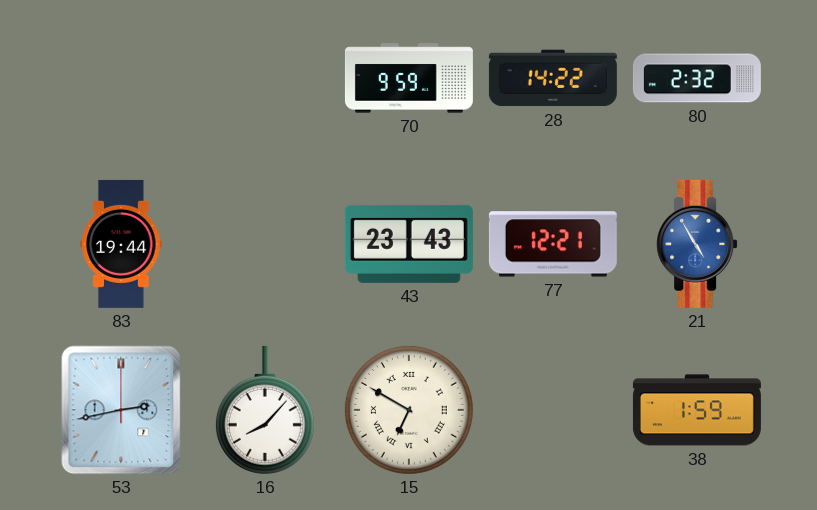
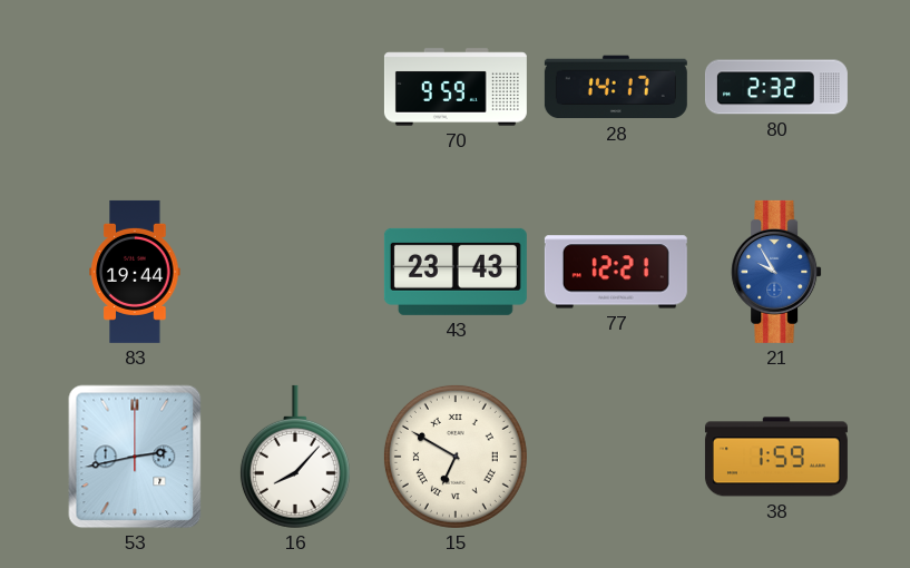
28: 14:22 -> 14:17 (616, 87)
21: 4:55 -> 9:55 (776, 272)
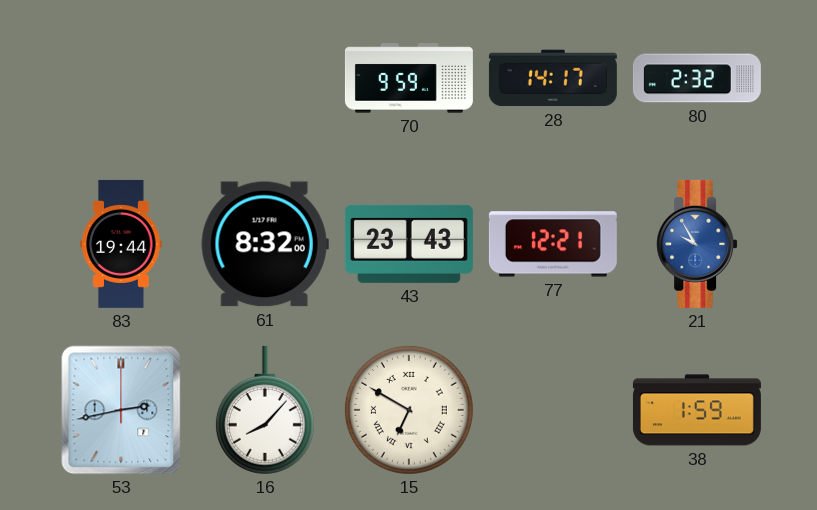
61: none -> 8:32 (265, 244)
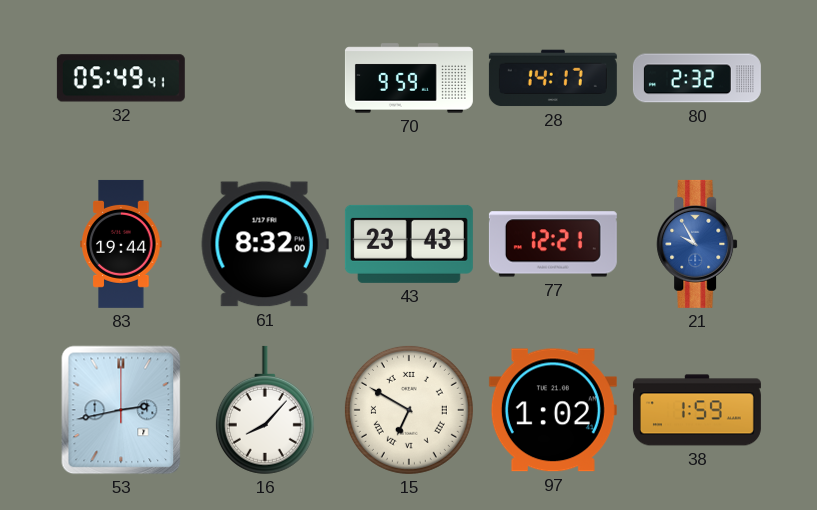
32: none -> 05:49 (121, 78)
97: none -> 1:02 (553, 410)
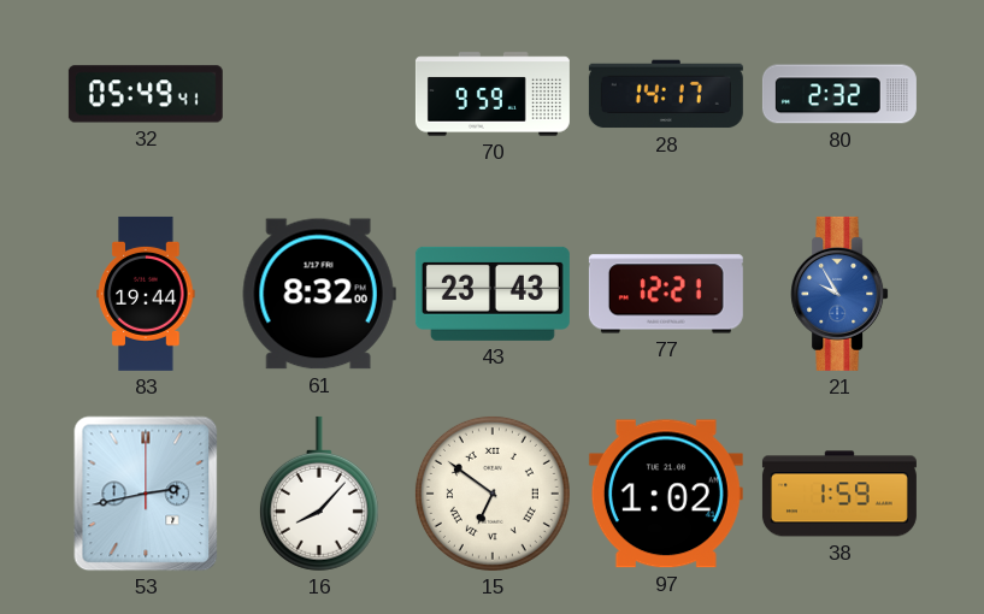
15: 6:50 -> 6:51 (493, 494)
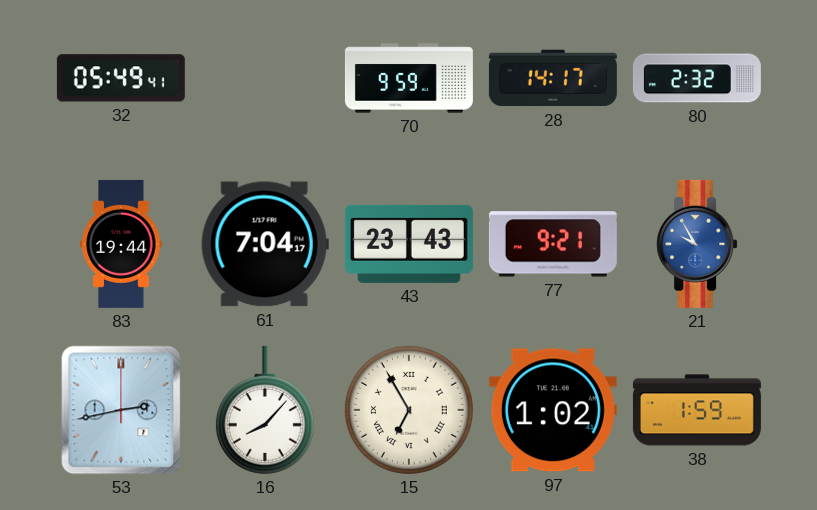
61: 8:32 -> 7:04 (265, 244)
77: 12:21 -> 9:21 (553, 244)
15: 6:51 -> 6:55 (409, 410)
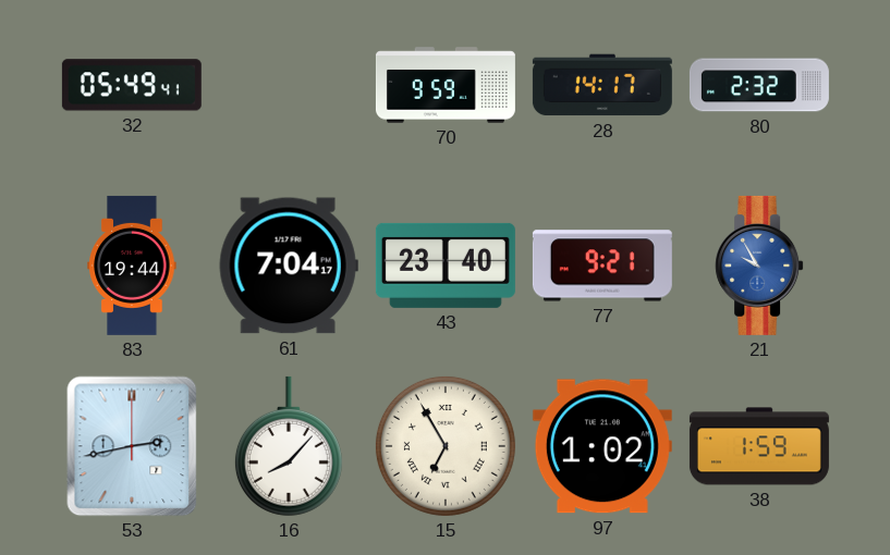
43: 23:43 -> 23:40 (446, 266)
